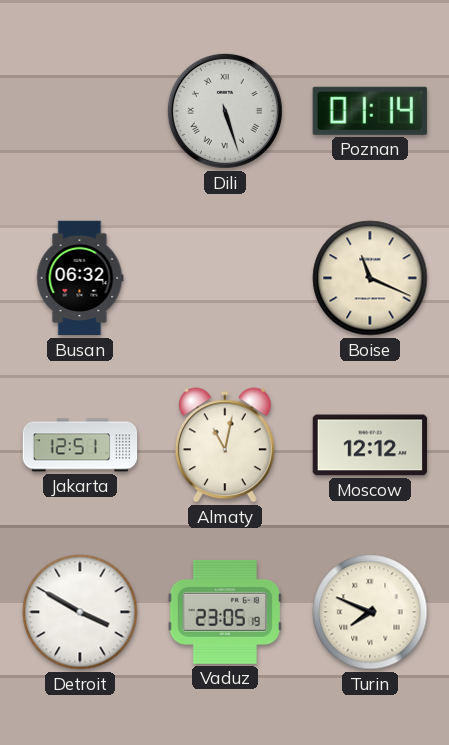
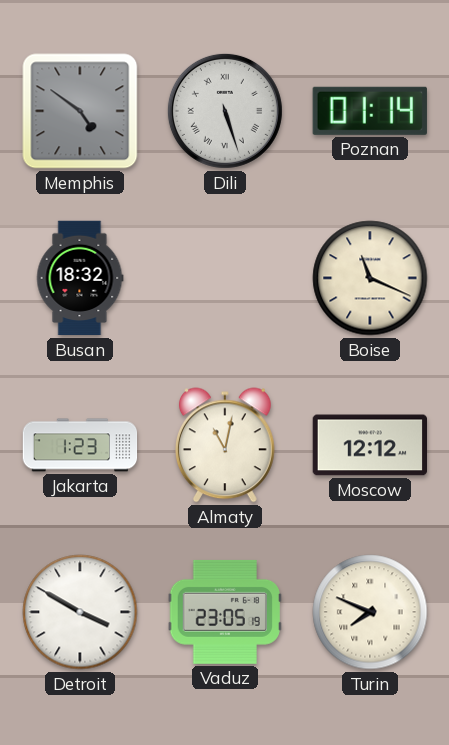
Memphis: none -> 4:51 (80, 111)
Busan: 06:32 -> 18:32 (80, 278)
Jakarta: 12:51 -> 1:23 (80, 445)
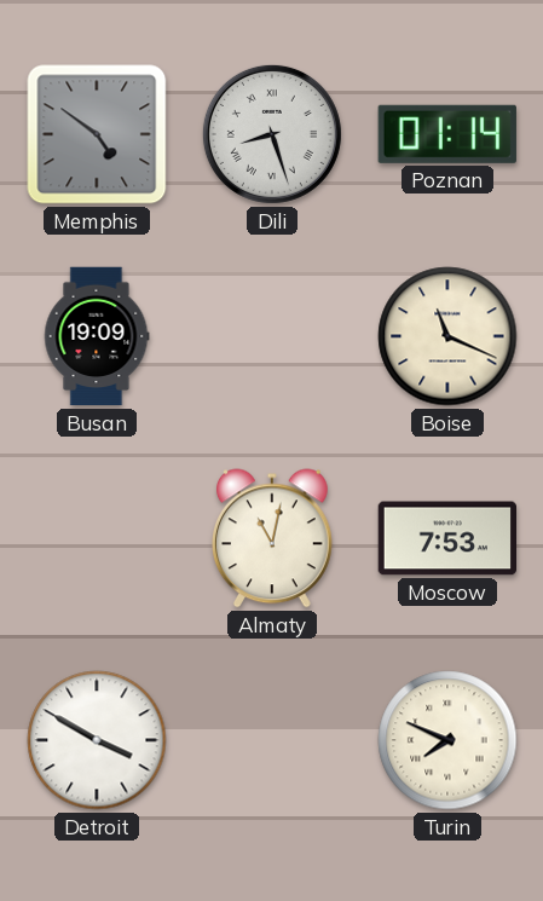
Dili: 5:27 -> 8:27 (272, 134)
Busan: 18:32 -> 19:09 (97, 336)
Jakarta: 1:23 -> none (80, 445)
Moscow: 12:12 -> 7:53 (447, 538)
Vaduz: 23:05 -> none (224, 612)
